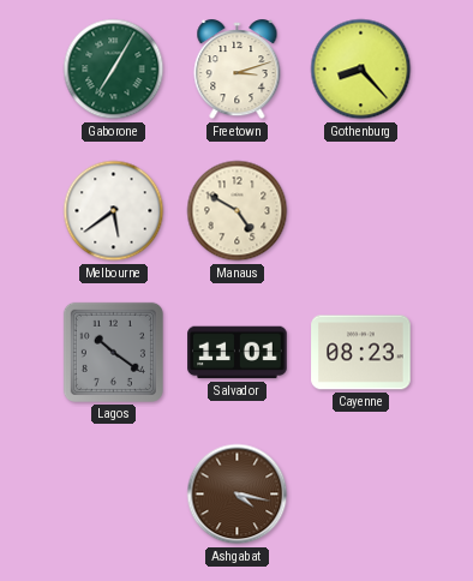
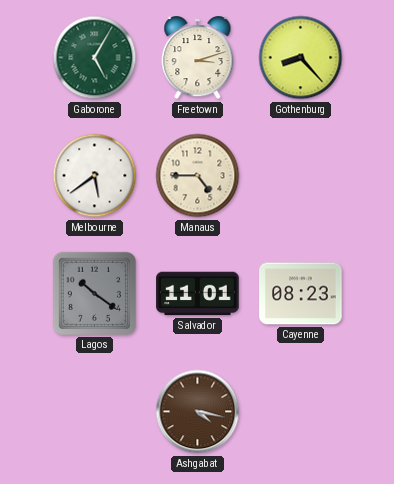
Gaborone: 7:05 -> 5:05 (95, 58)
Manaus: 4:50 -> 4:45 (198, 176)
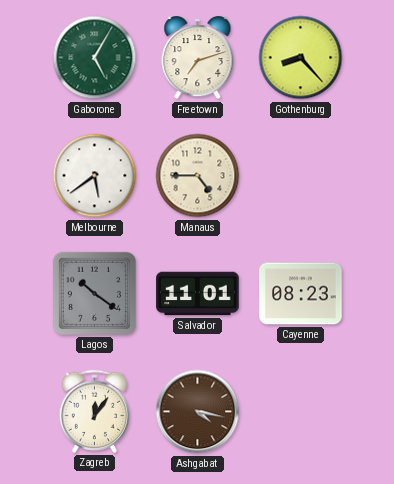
Freetown: 3:12 -> 7:12 (198, 58)
Zagreb: none -> 12:06 (94, 411)
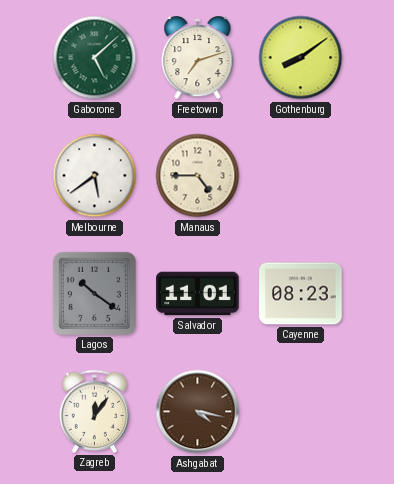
Gaborone: 5:05 -> 5:08 (95, 58)
Gothenburg: 8:23 -> 8:09 (301, 58)
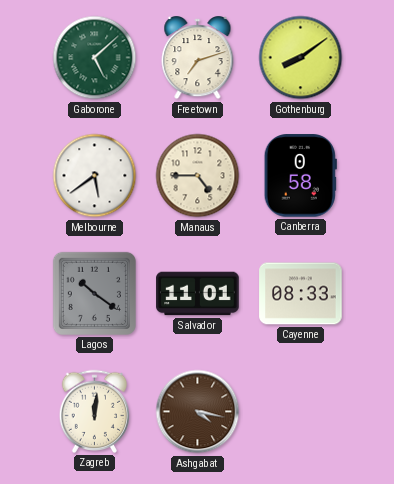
Canberra: none -> 0:58 (300, 176)
Cayenne: 08:23 -> 08:33 (301, 294)
Zagreb: 12:06 -> 12:01 (94, 411)
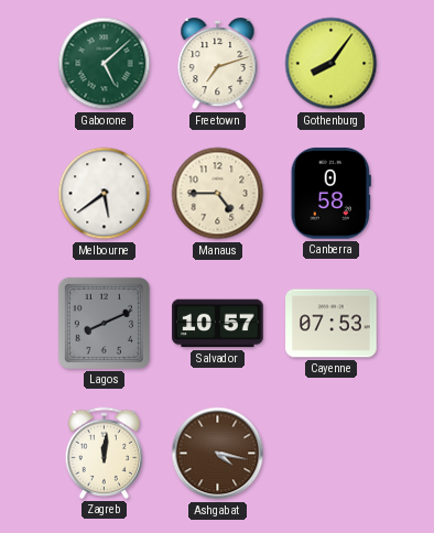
Gothenburg: 8:09 -> 8:06 (332, 64)
Lagos: 10:21 -> 8:11 (104, 323)
Salvador: 11:01 -> 10:57 (218, 324)
Cayenne: 08:33 -> 07:53 (332, 324)
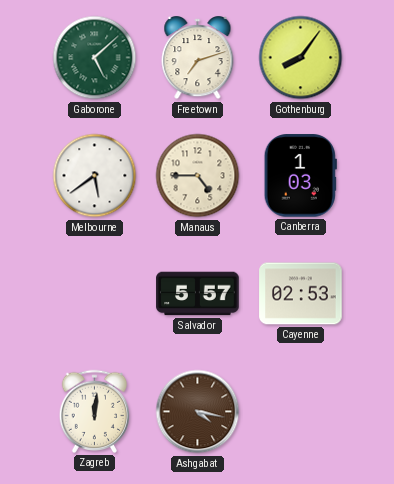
Canberra: 0:58 -> 1:03 (300, 176)
Lagos: 8:11 -> none (104, 323)
Salvador: 10:57 -> 5:57 (198, 294)
Cayenne: 07:53 -> 02:53 (301, 294)
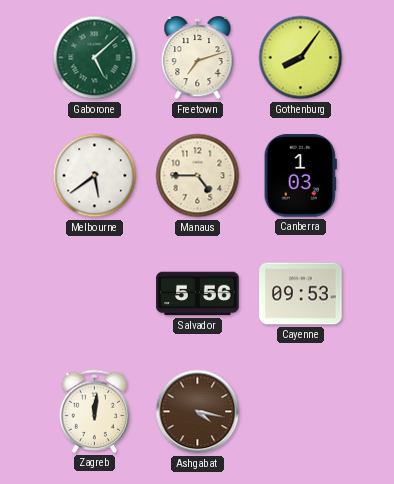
Salvador: 5:57 -> 5:56 (198, 294)
Cayenne: 02:53 -> 09:53 (301, 294)
